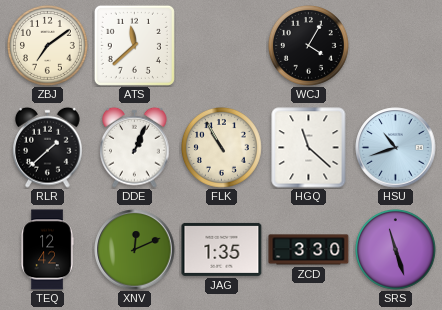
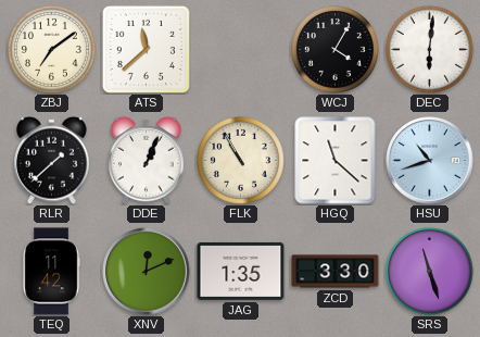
DEC: none -> 6:01 (429, 49)
TEQ: 12:42 -> 11:42 (51, 272)
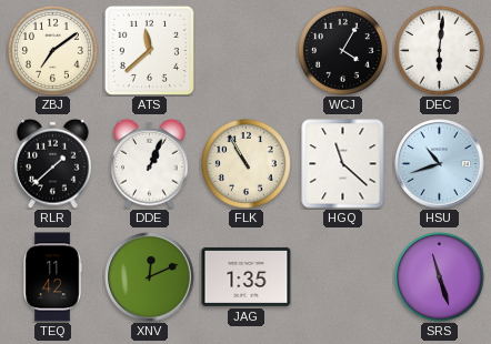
ZCD: 3:30 -> none (336, 272)
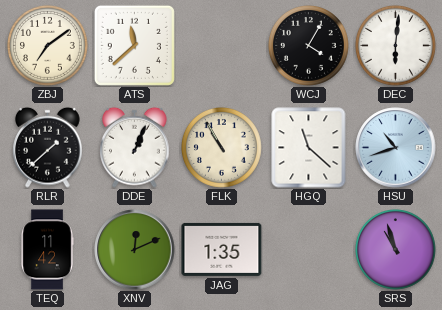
SRS: 11:27 -> 10:57 (395, 249)
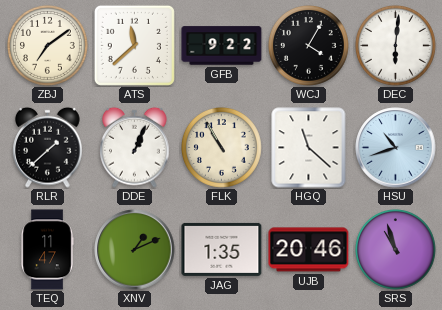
GFB: none -> 9:22 (222, 46)
TEQ: 11:42 -> 11:47 (47, 250)
XNV: 12:11 -> 1:11 (135, 250)
UJB: none -> 20:46 (309, 250)
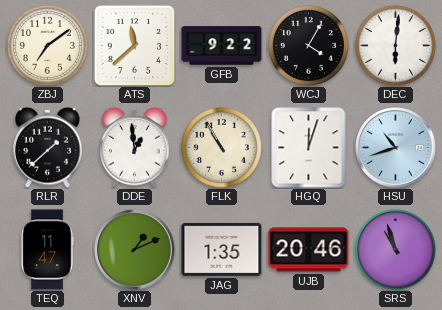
DDE: 1:04 -> 12:59 (135, 147)
HGQ: 11:22 -> 12:03 (309, 148)
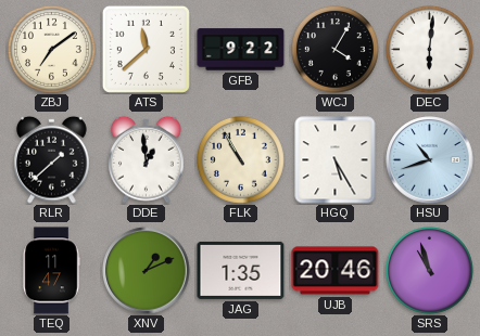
HGQ: 12:03 -> 5:25 (336, 160)
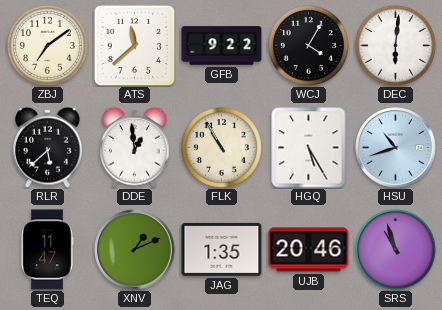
RLR: 1:38 -> 5:38 (48, 147)
